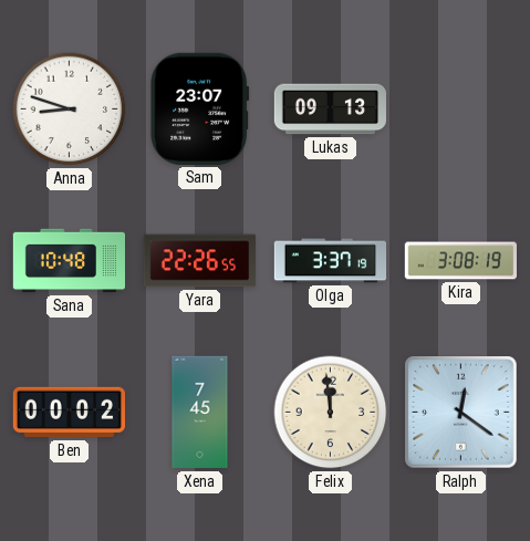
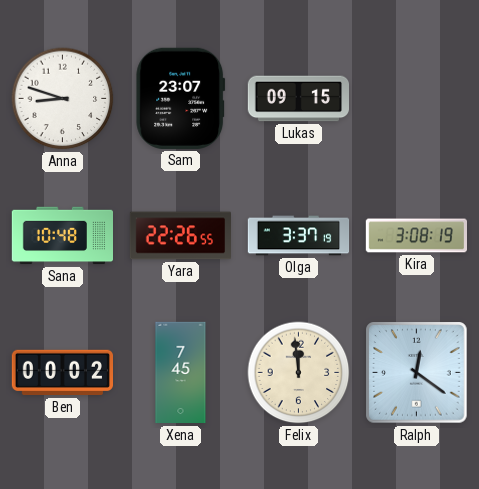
Lukas: 09:13 -> 09:15 (298, 99)
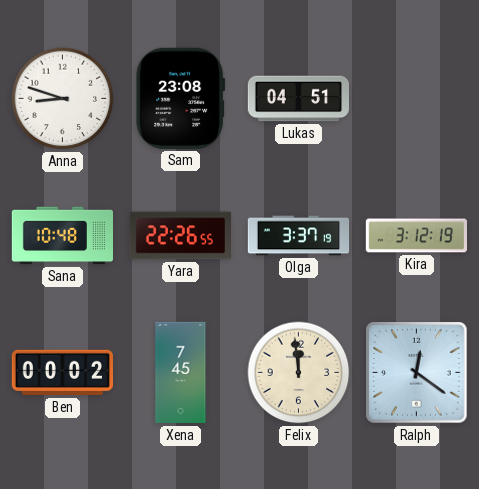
Sam: 23:07 -> 23:08 (181, 98)
Lukas: 09:15 -> 04:51 (298, 99)
Kira: 3:08 -> 3:12 (416, 236)
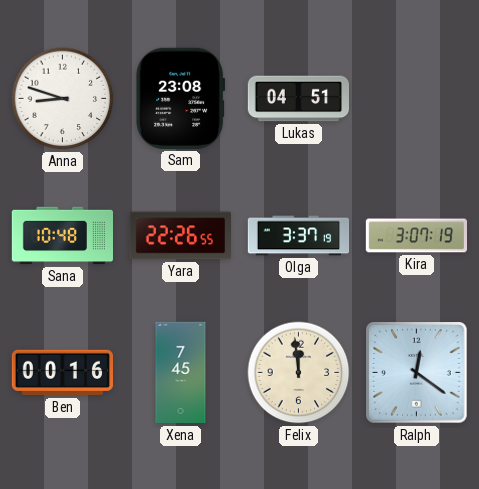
Kira: 3:12 -> 3:07 (416, 236)
Ben: 00:02 -> 00:16 (62, 373)
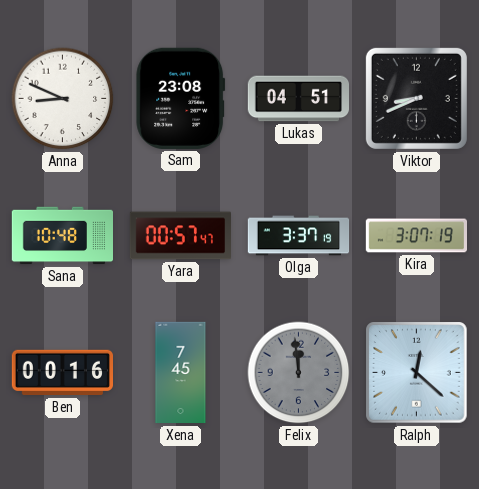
Anna: 8:48 -> 8:49 (63, 99)
Viktor: none -> 8:41 (416, 98)
Yara: 22:26 -> 00:57 (180, 236)
Felix dial: cream -> grey (299, 373)
Ralph: 12:21 -> 12:22 (417, 373)
